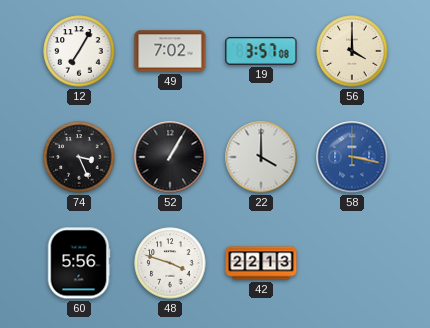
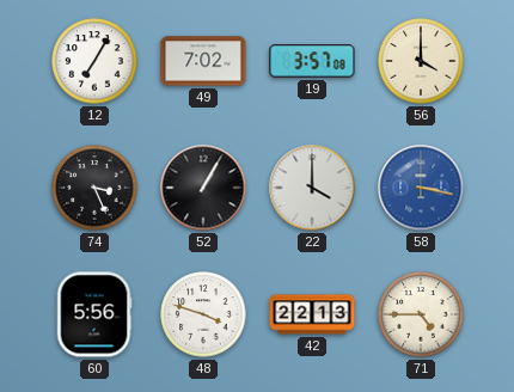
71: none -> 4:45 (421, 314)
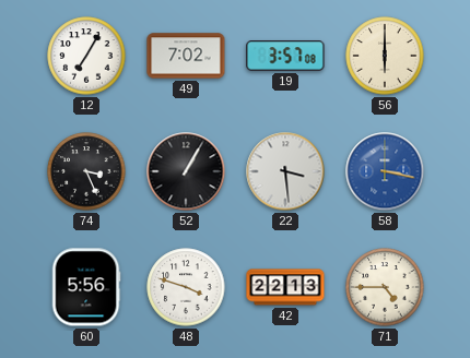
56: 4:00 -> 6:00 (385, 56)
22: 4:00 -> 3:29 (285, 171)
